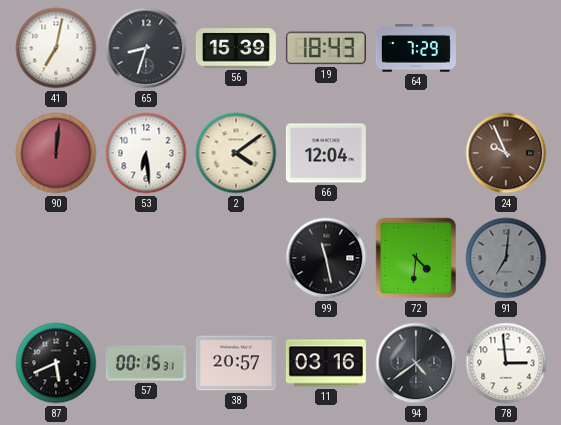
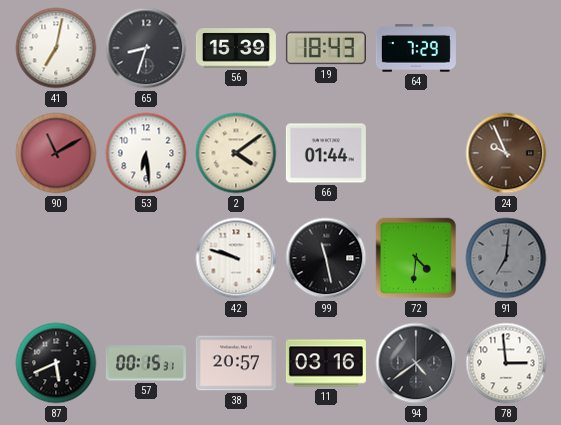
90: 12:01 -> 11:10 (56, 153)
66: 12:04 -> 01:44 (326, 153)
42: none -> 9:48 (236, 258)
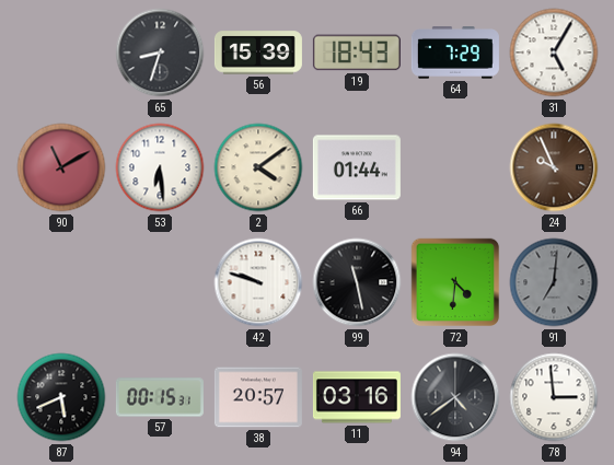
41: 7:02 -> none (56, 48)
31: none -> 5:05 (554, 53)
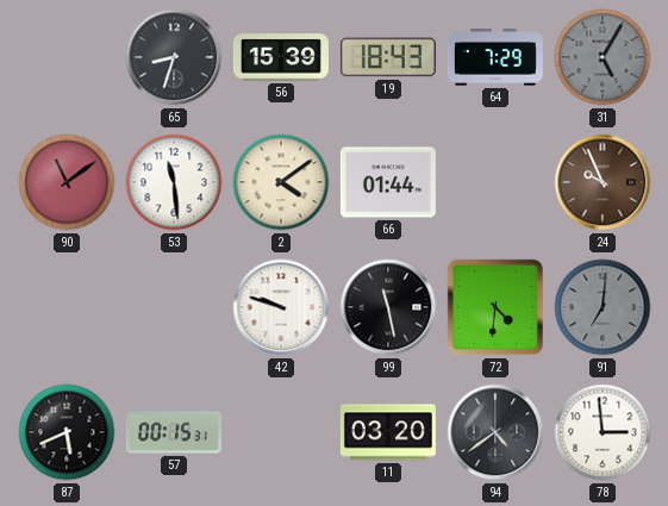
31 dial: white -> grey (603, 57)
90: 11:10 -> 11:09 (67, 182)
53: 6:29 -> 11:29 (174, 182)
38: 20:57 -> none (258, 397)
11: 03:16 -> 03:20 (388, 432)
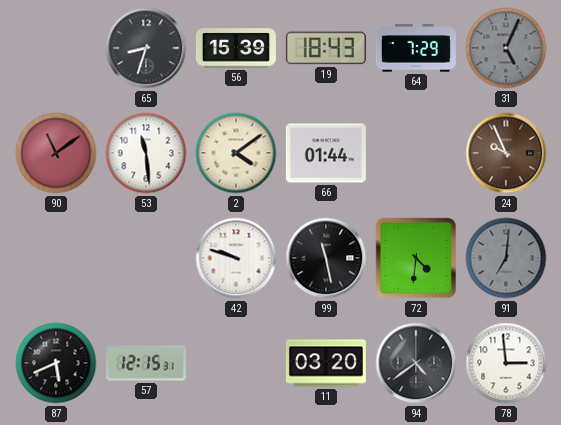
31: 5:05 -> 5:04 (506, 48)
57: 00:15 -> 12:15 (146, 363)
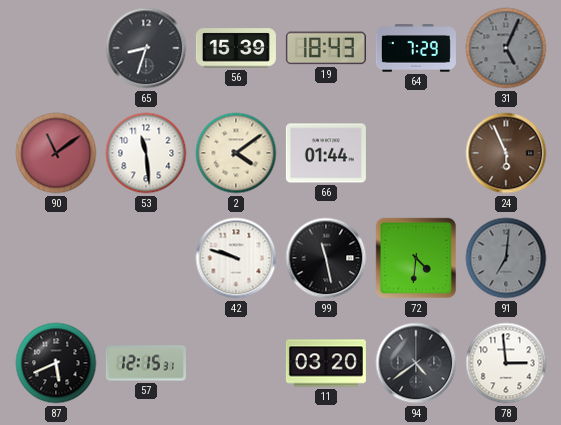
24: 9:56 -> 5:56 (506, 153)
